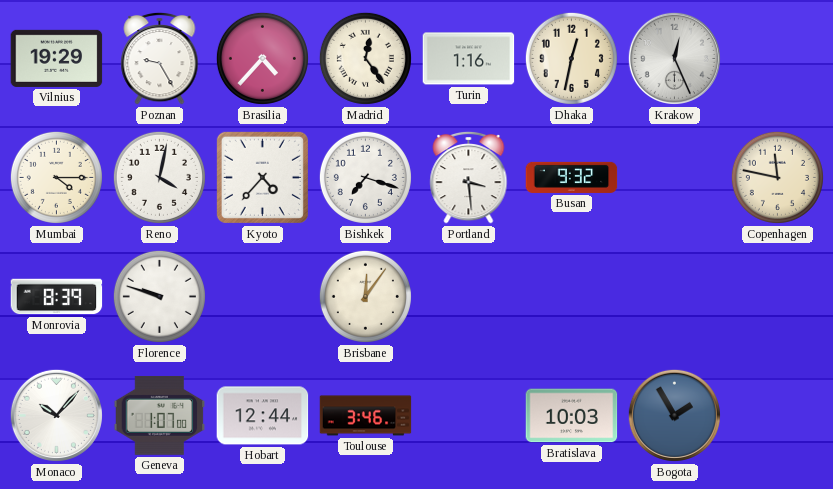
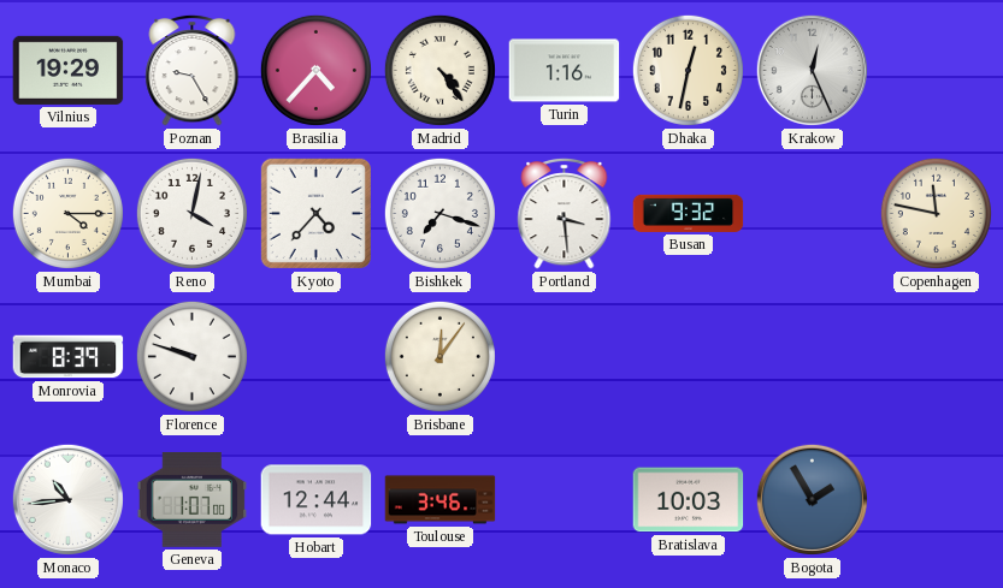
Madrid: 12:24 -> 4:24 (439, 70)
Monaco: 10:07 -> 10:44 (67, 499)
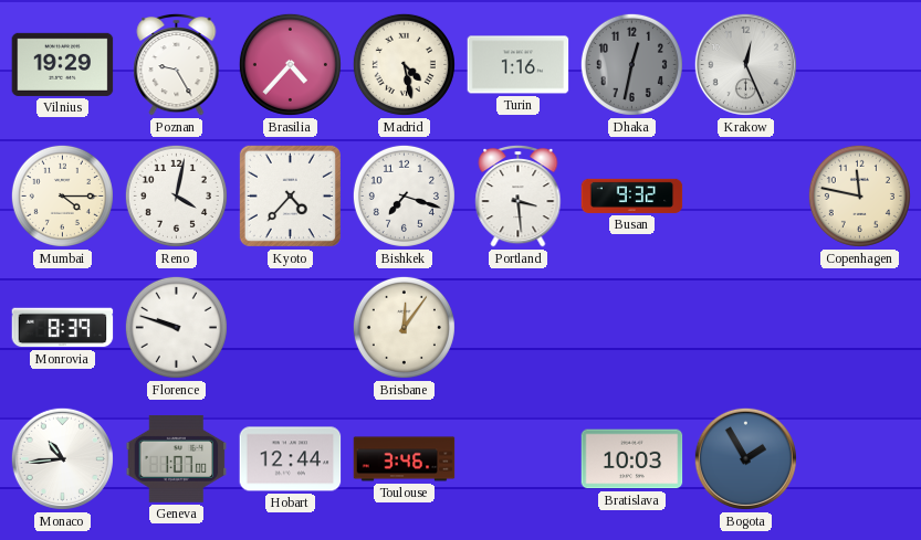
Madrid: 4:24 -> 4:28 (404, 64)
Dhaka dial: cream -> grey (631, 64)
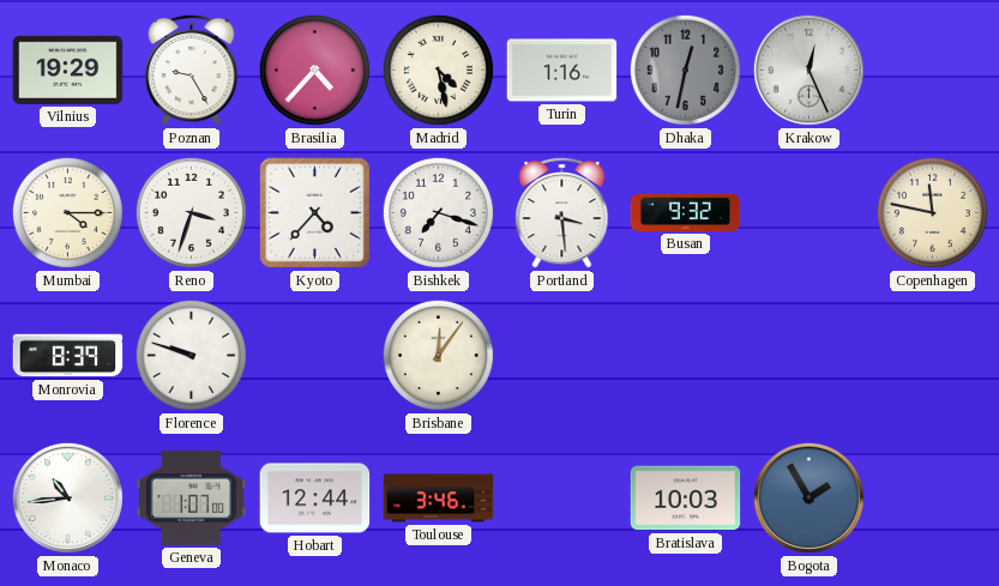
Reno: 4:02 -> 3:33 (191, 212)
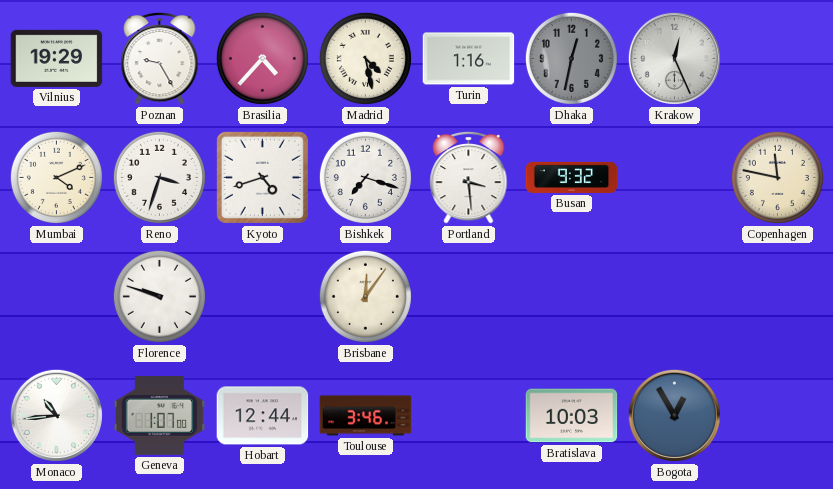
Mumbai: 4:15 -> 4:11 (56, 177)
Kyoto: 4:37 -> 4:42 (262, 177)
Monrovia: 8:39 -> none (68, 356)
Bogota: 1:55 -> 12:55 (674, 415)
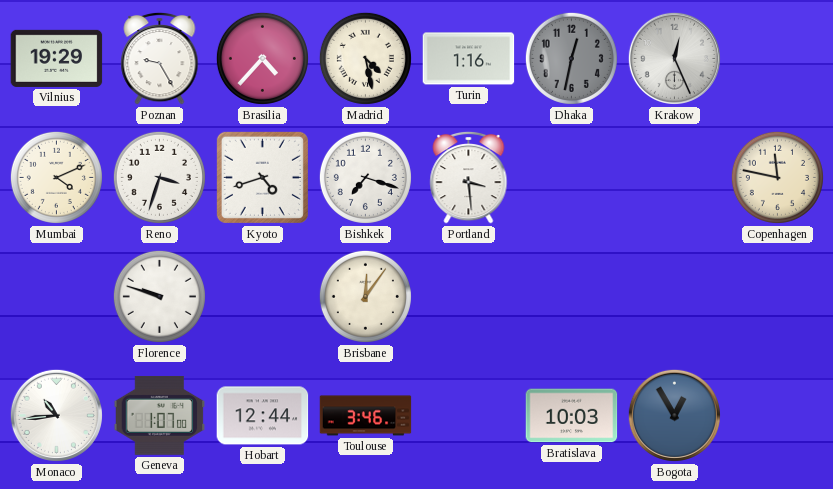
Busan: 9:32 -> none (572, 177)
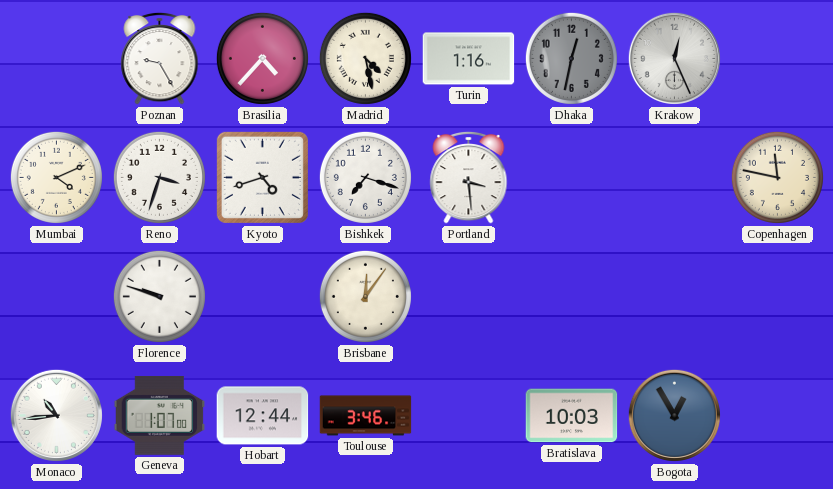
Vilnius: 19:29 -> none (57, 58)
